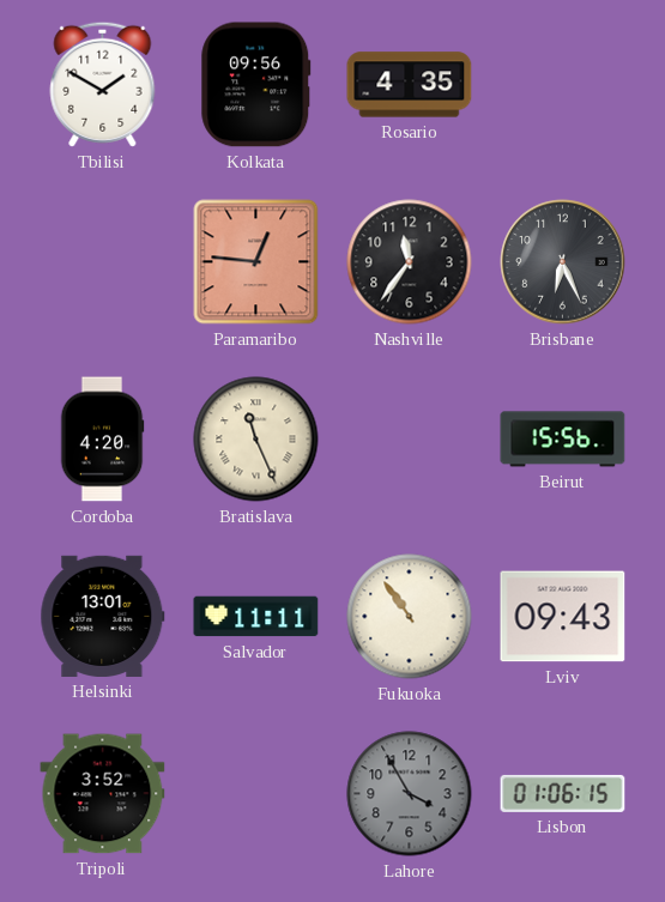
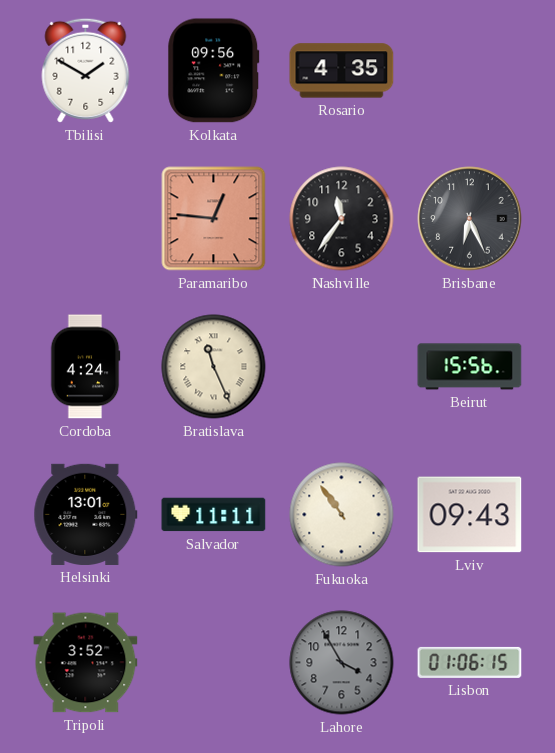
Cordoba: 4:20 -> 4:24 (85, 367)
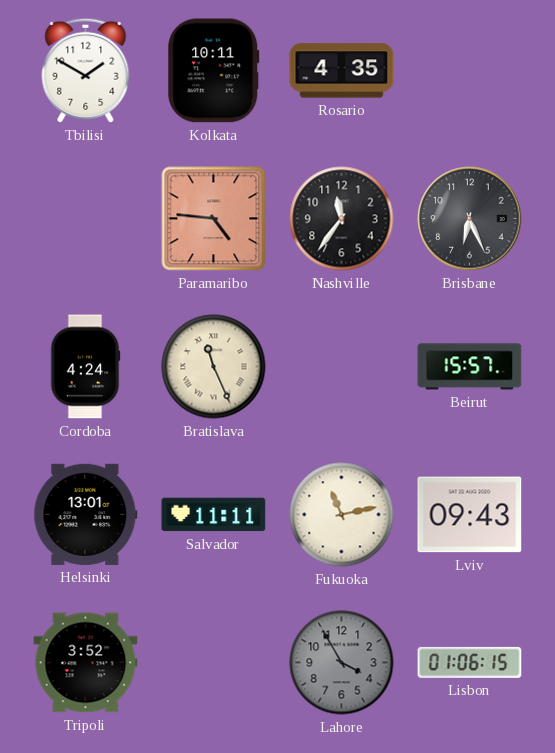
Kolkata: 09:56 -> 10:11 (214, 71)
Paramaribo: 12:46 -> 4:46 (214, 219)
Beirut: 15:56 -> 15:57 (470, 367)
Fukuoka: 10:54 -> 11:13 (342, 515)
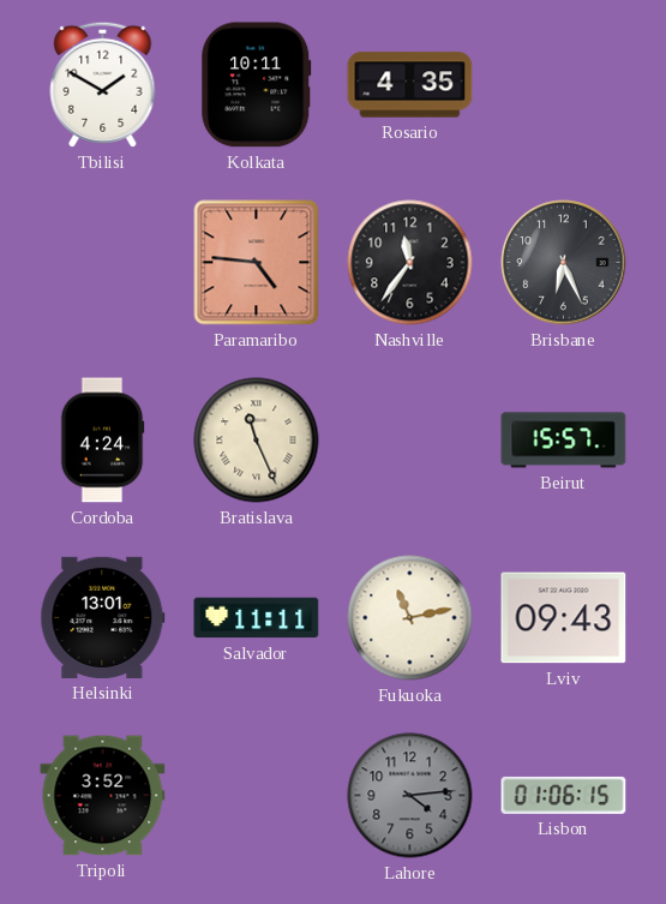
Lahore: 3:55 -> 4:14 (410, 796)
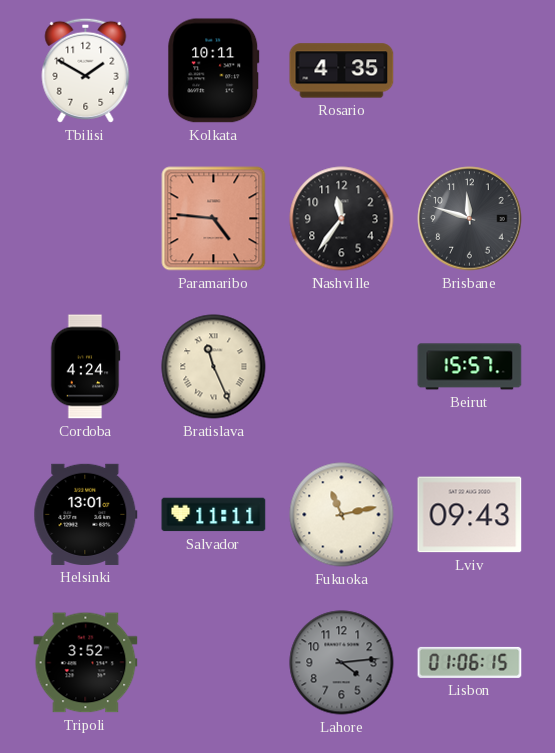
Brisbane: 6:26 -> 11:48 (470, 219)
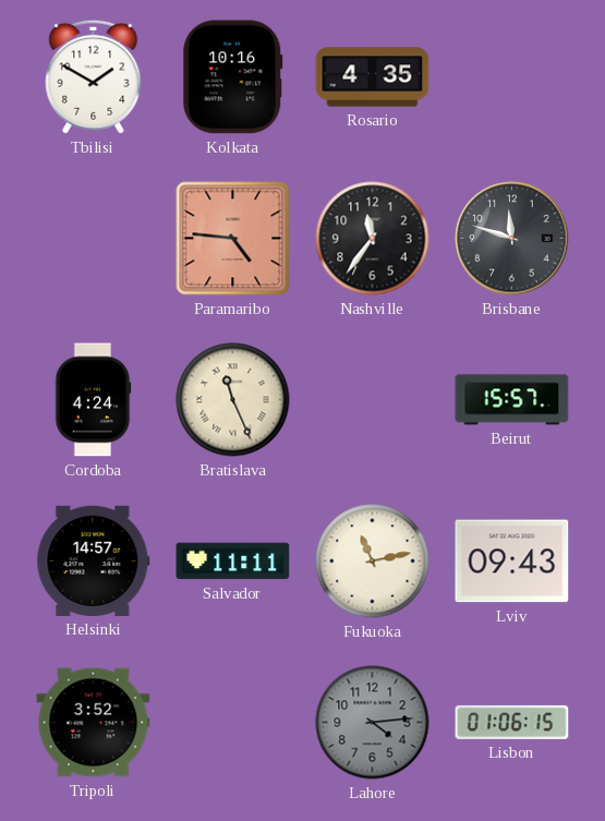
Kolkata: 10:11 -> 10:16 (233, 77)
Helsinki: 13:01 -> 14:57 (94, 560)
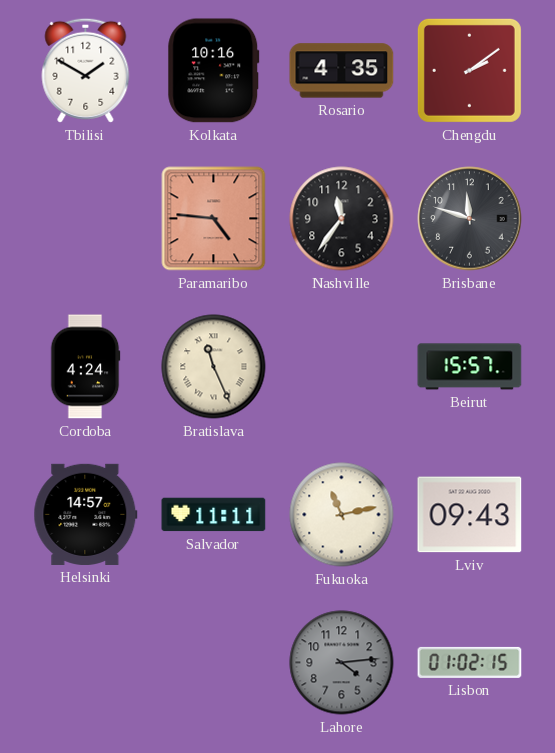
Chengdu: none -> 2:09 (469, 70)
Tripoli: 3:52 -> none (94, 723)
Lisbon: 01:06 -> 01:02 (470, 662)
